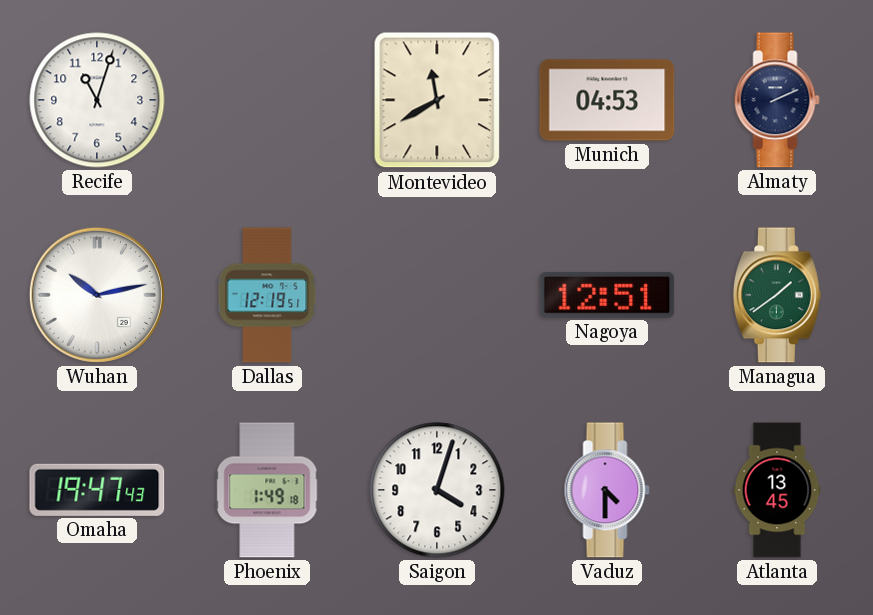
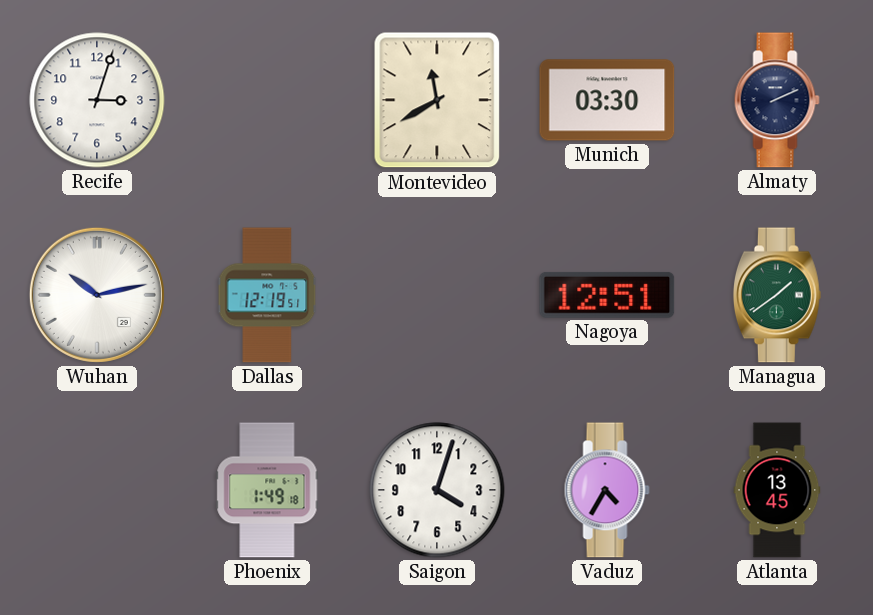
Recife: 11:03 -> 3:03 (97, 100)
Munich: 04:53 -> 03:30 (607, 100)
Omaha: 19:47 -> none (97, 490)
Vaduz: 4:30 -> 4:35 (607, 490)
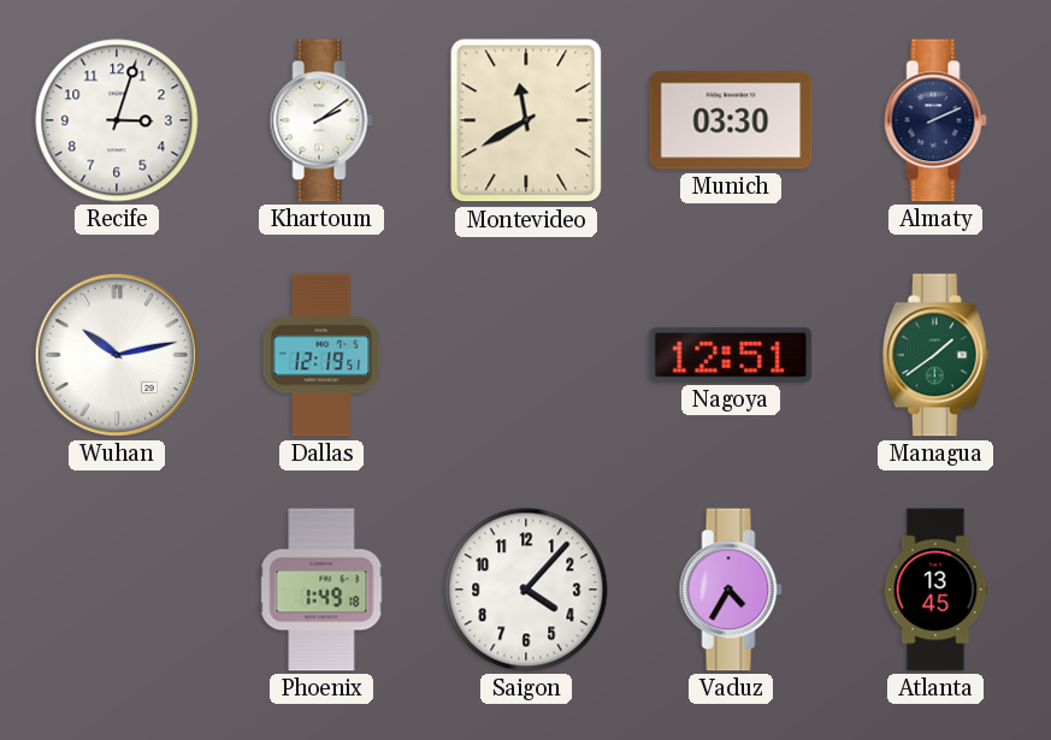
Khartoum: none -> 2:09 (321, 120)
Saigon: 4:03 -> 4:07 (526, 590)
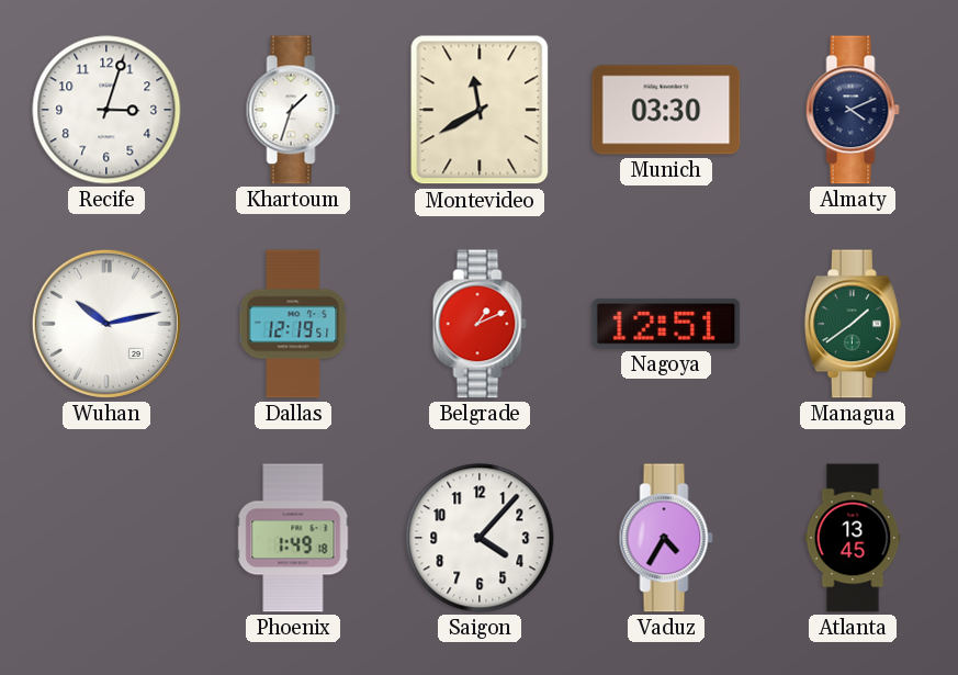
Khartoum: 2:09 -> 1:33 (293, 110)
Almaty: 2:11 -> 4:11 (853, 110)
Belgrade: none -> 1:11 (480, 324)
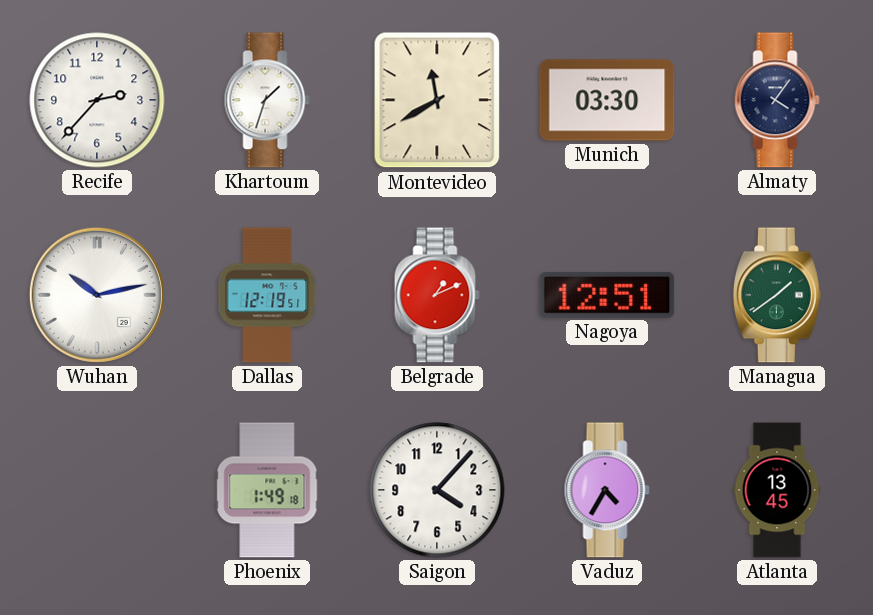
Recife: 3:03 -> 2:37 (97, 100)
Almaty: 4:11 -> 4:06 (777, 100)
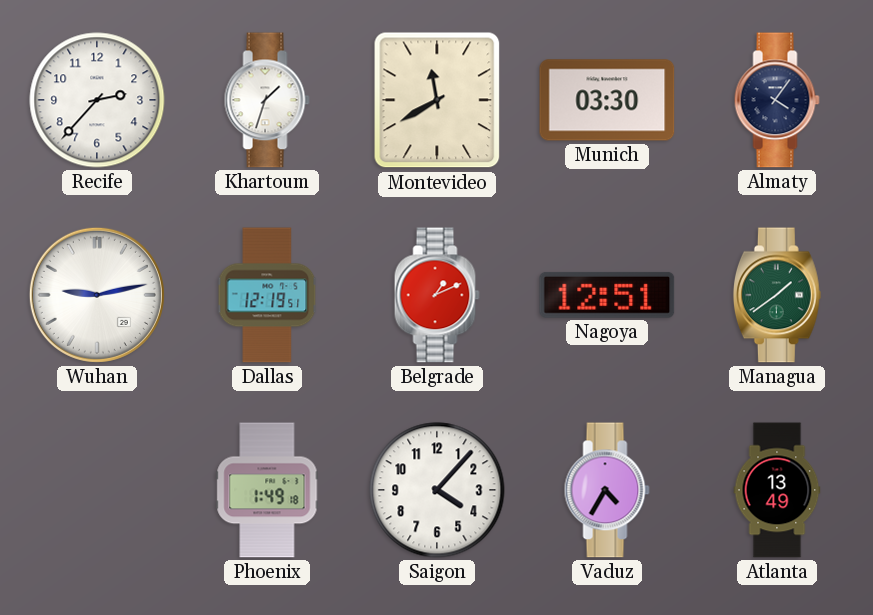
Wuhan: 10:13 -> 9:13 (97, 295)
Atlanta: 13:45 -> 13:49 (777, 490)
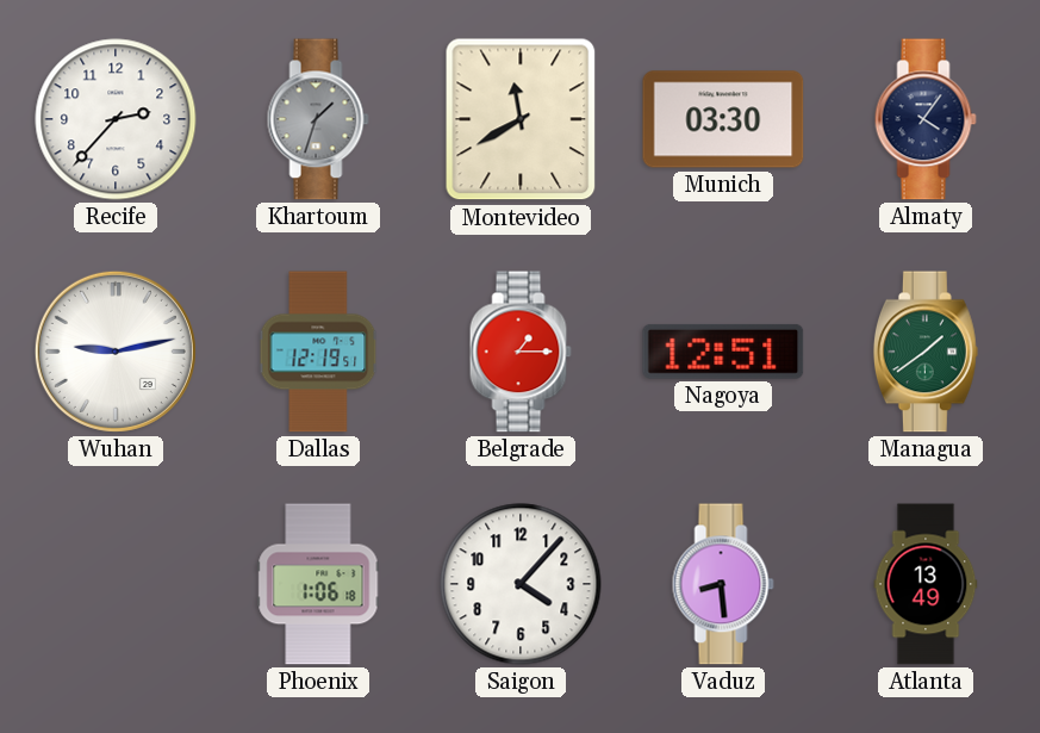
Khartoum dial: white -> grey (318, 119)
Belgrade: 1:11 -> 1:15 (521, 352)
Phoenix: 1:49 -> 1:06 (318, 584)
Vaduz: 4:35 -> 8:29 (723, 584)
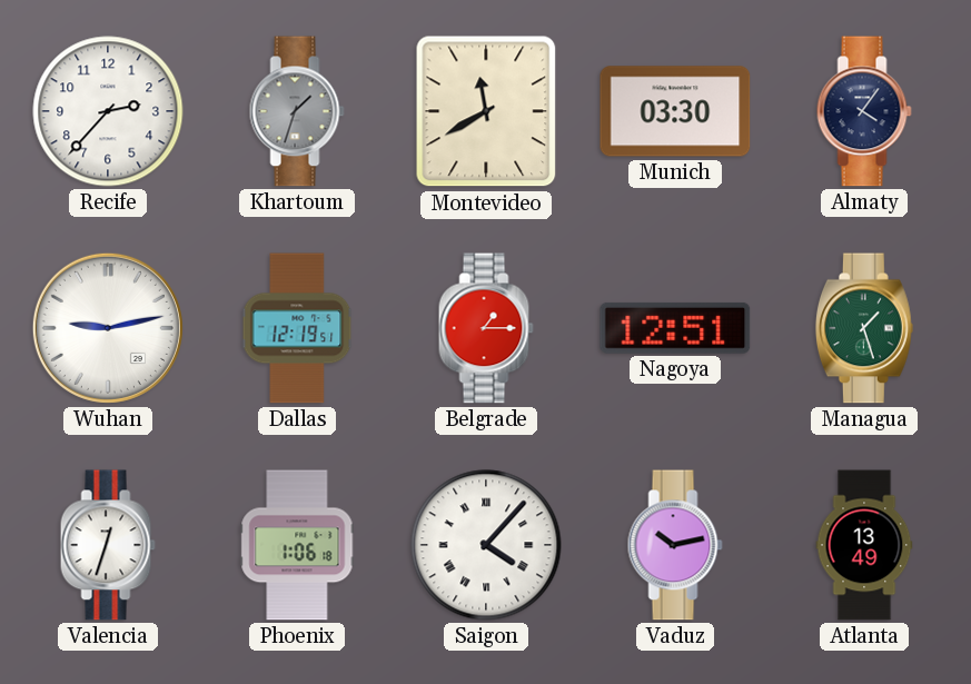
Managua: 1:39 -> 1:27 (864, 328)
Valencia: none -> 12:33 (108, 545)
Saigon numerals: Arabic -> Roman (486, 545)
Vaduz: 8:29 -> 10:13 (675, 545)
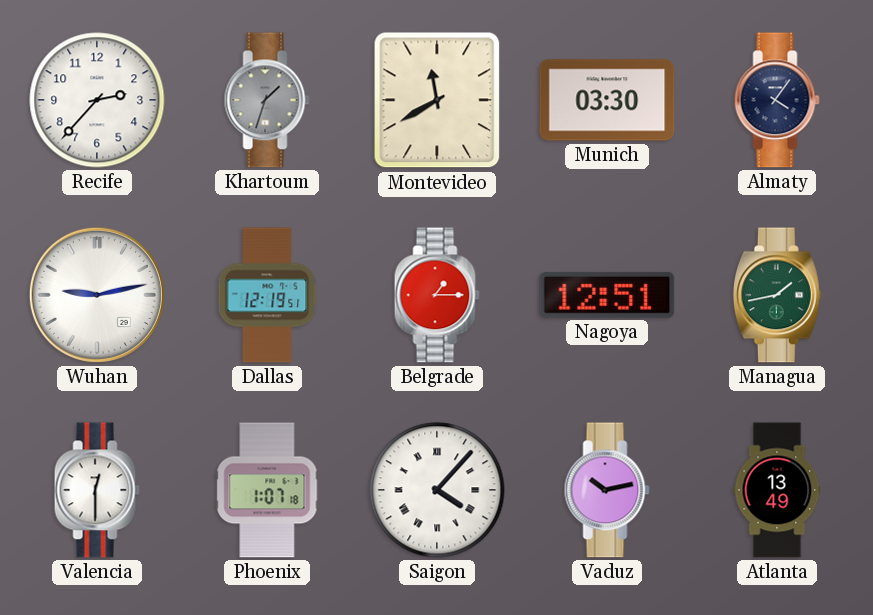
Managua: 1:27 -> 1:43 (777, 295)
Valencia: 12:33 -> 12:30 (97, 490)
Phoenix: 1:06 -> 1:07 (267, 490)
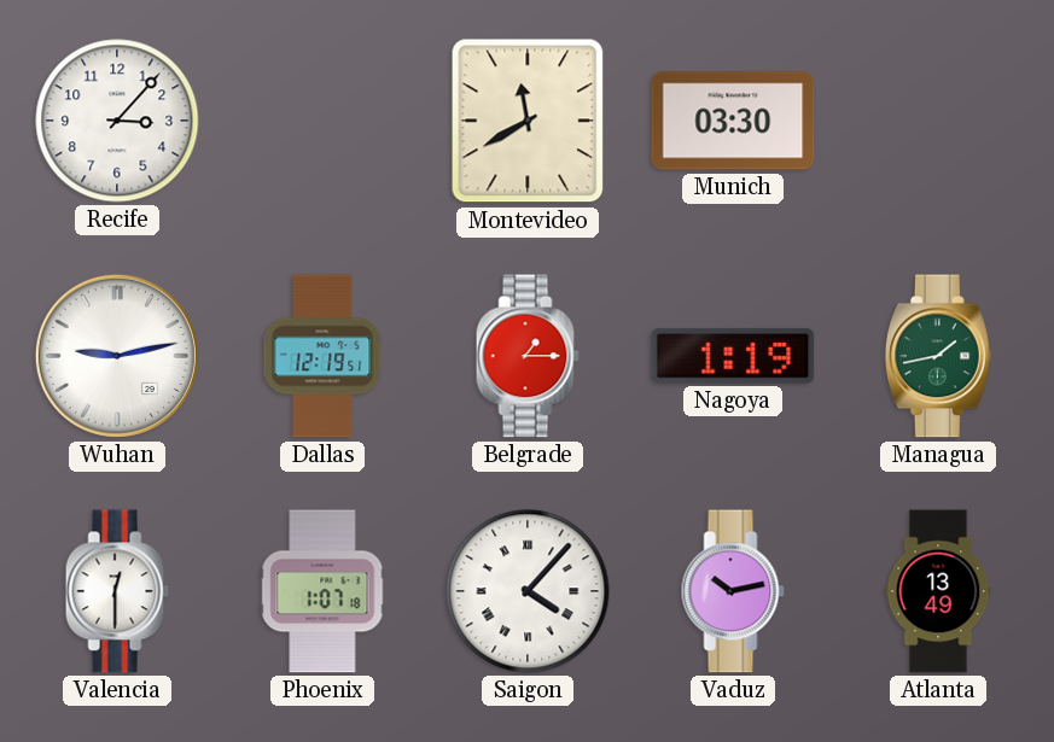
Recife: 2:37 -> 3:07 (117, 121)
Khartoum: 1:33 -> none (267, 100)
Almaty: 4:06 -> none (777, 100)
Nagoya: 12:51 -> 1:19 (733, 356)
